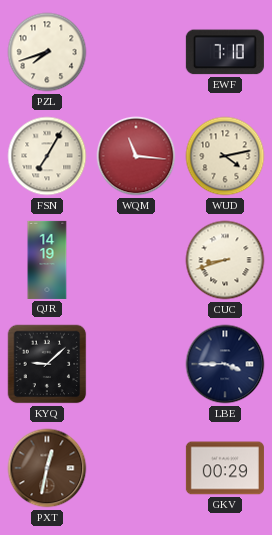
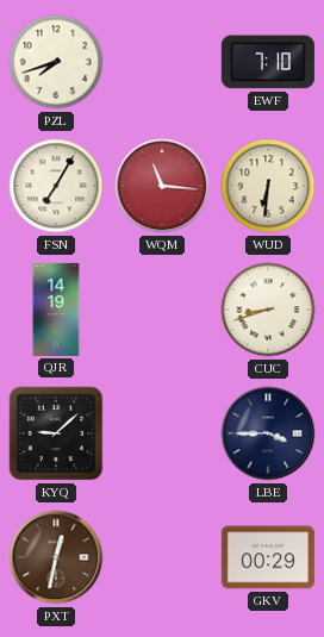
WUD: 4:13 -> 6:31 (268, 186)
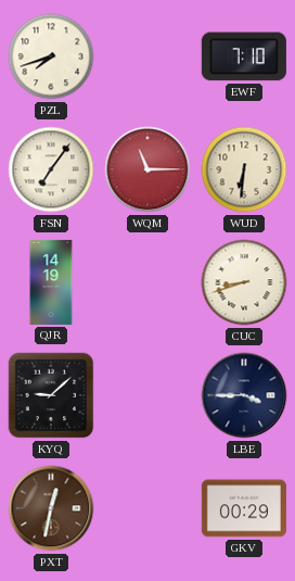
FSN: 7:05 -> 7:06 (51, 169)
WQM: 11:16 -> 11:15 (147, 169)
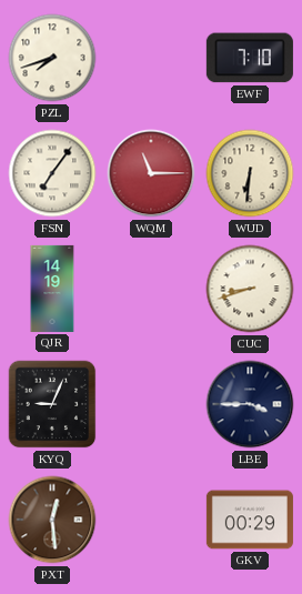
KYQ: 9:08 -> 9:04 (52, 404)
PXT: 12:32 -> 12:29 (52, 520)
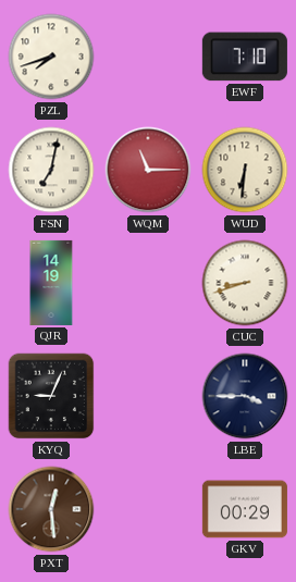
FSN: 7:06 -> 7:02 (51, 170)
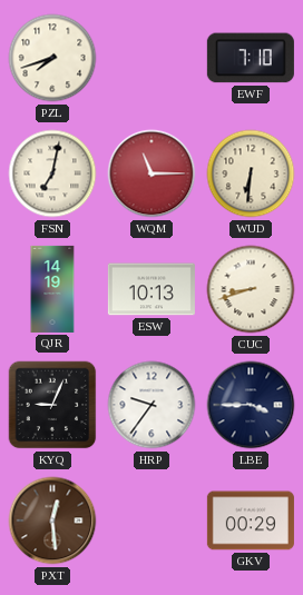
ESW: none -> 10:13 (151, 289)
HRP: none -> 9:36 (151, 405)
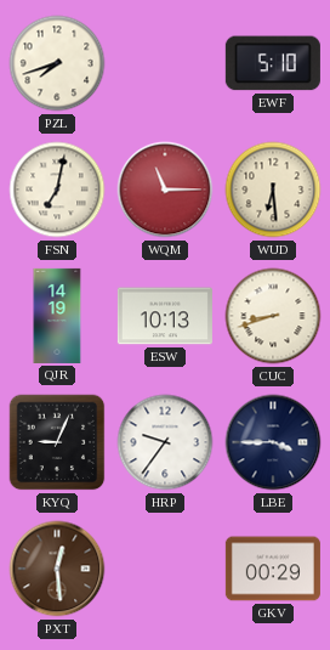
EWF: 7:10 -> 5:10 (273, 63)
WUD: 6:31 -> 6:29 (273, 190)
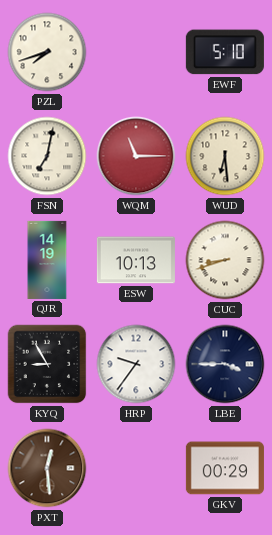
KYQ: 9:04 -> 8:55 (47, 364)
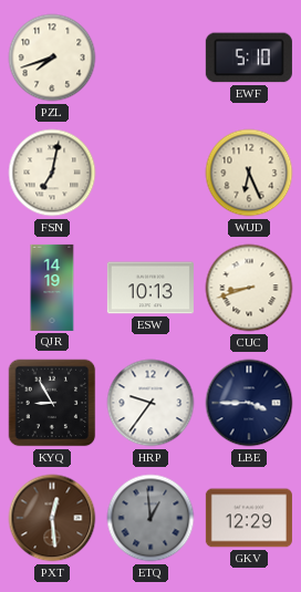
WQM: 11:15 -> none (136, 156)
WUD: 6:29 -> 6:26 (249, 173)
ETQ: none -> 12:59 (150, 518)
GKV: 00:29 -> 12:29 (249, 518)
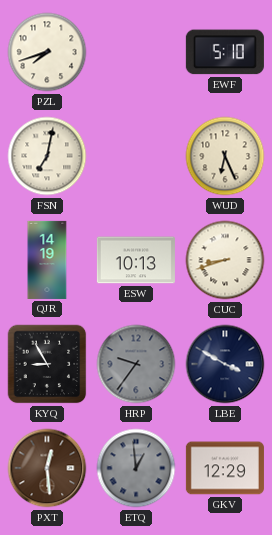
HRP dial: white -> grey (136, 364)
LBE: 3:45 -> 3:50 (225, 364)
